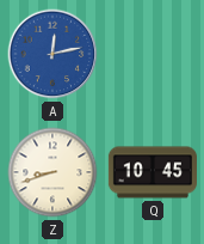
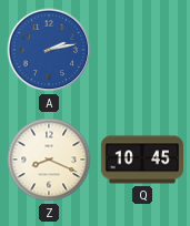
A: 12:13 -> 2:13 (49, 50)
Z: 8:42 -> 8:19 (49, 160)
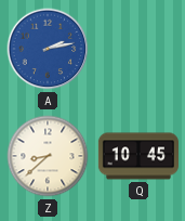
Z: 8:19 -> 8:38 (48, 156)
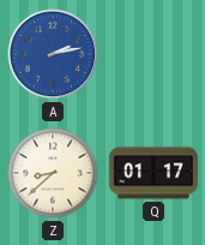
Q: 10:45 -> 01:17 (152, 173)
